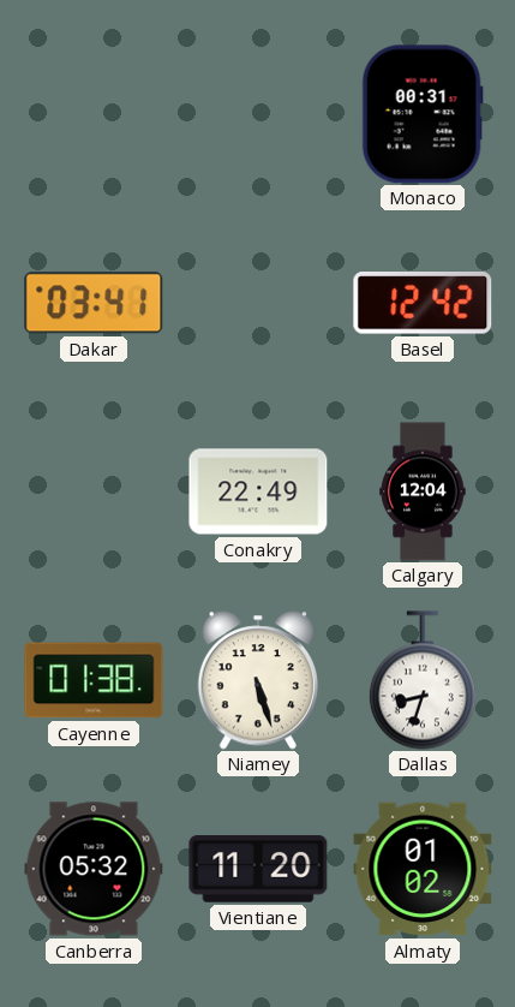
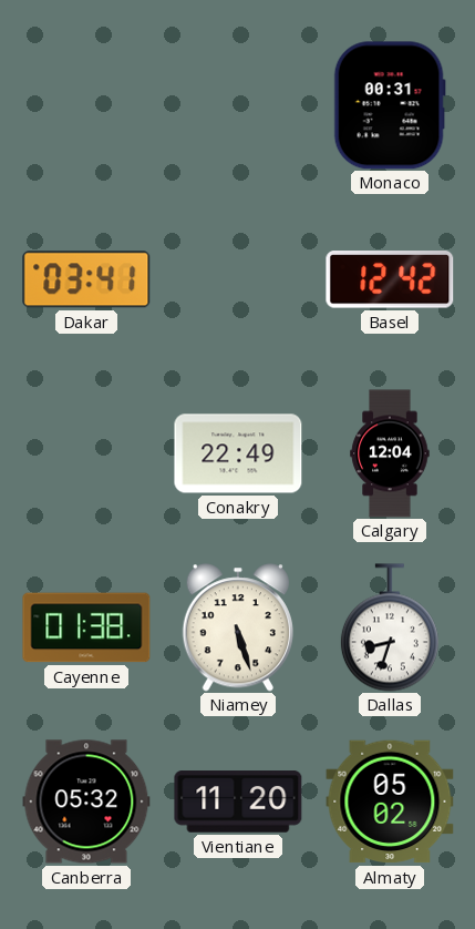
Almaty: 01:02 -> 05:02 (390, 802)
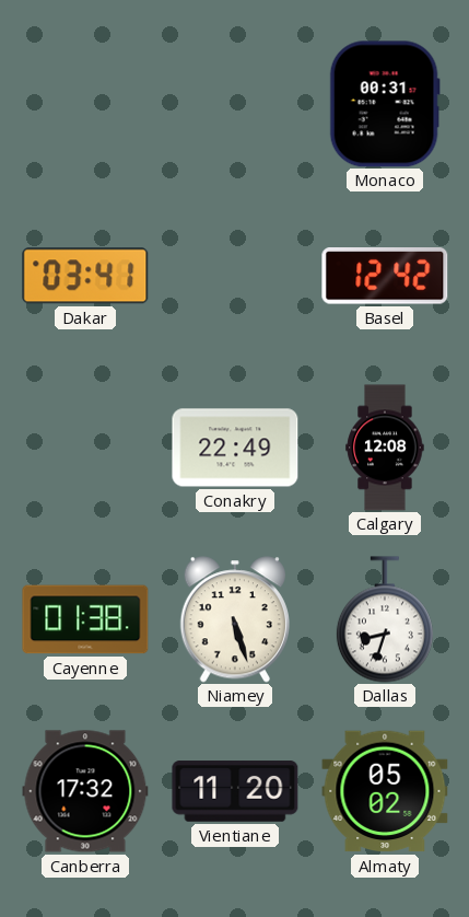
Calgary: 12:04 -> 12:08 (385, 448)
Canberra: 05:32 -> 17:32 (85, 791)
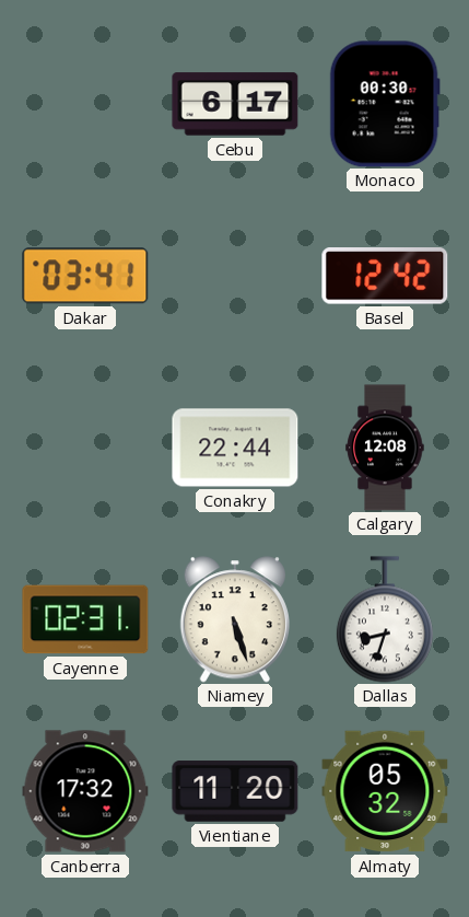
Cebu: none -> 6:17 (235, 104)
Monaco: 00:31 -> 00:30 (385, 104)
Conakry: 22:49 -> 22:44 (235, 448)
Cayenne: 01:38 -> 02:31 (85, 619)
Almaty: 05:02 -> 05:32 (385, 791)
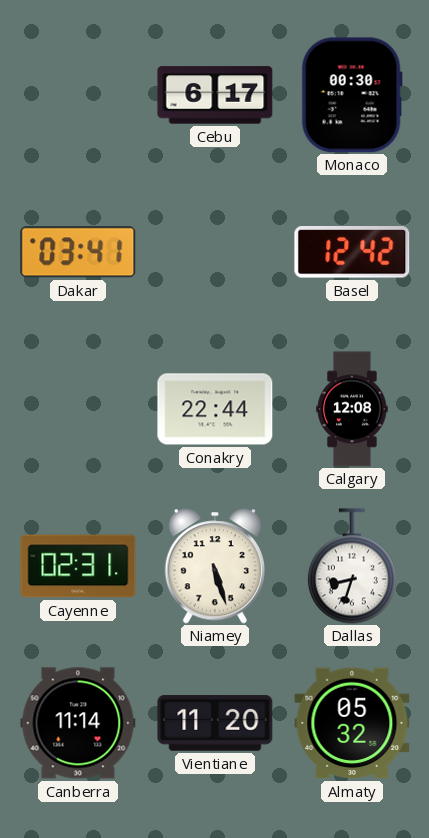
Canberra: 17:32 -> 11:14 (78, 723)
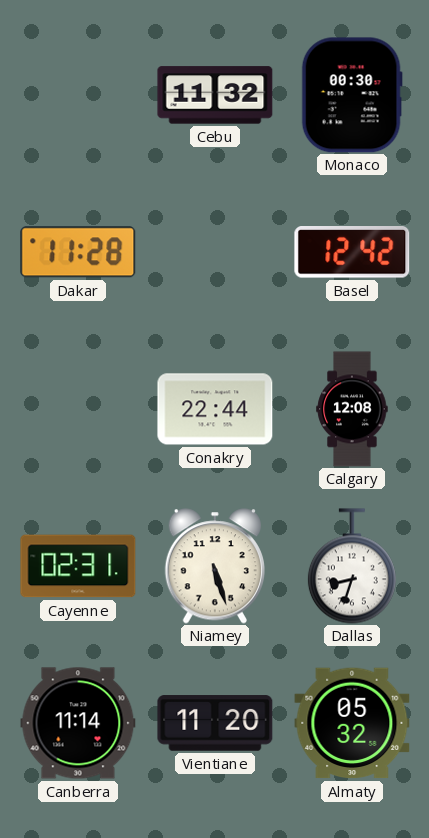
Cebu: 6:17 -> 11:32 (215, 95)
Dakar: 03:41 -> 11:28 (78, 252)
